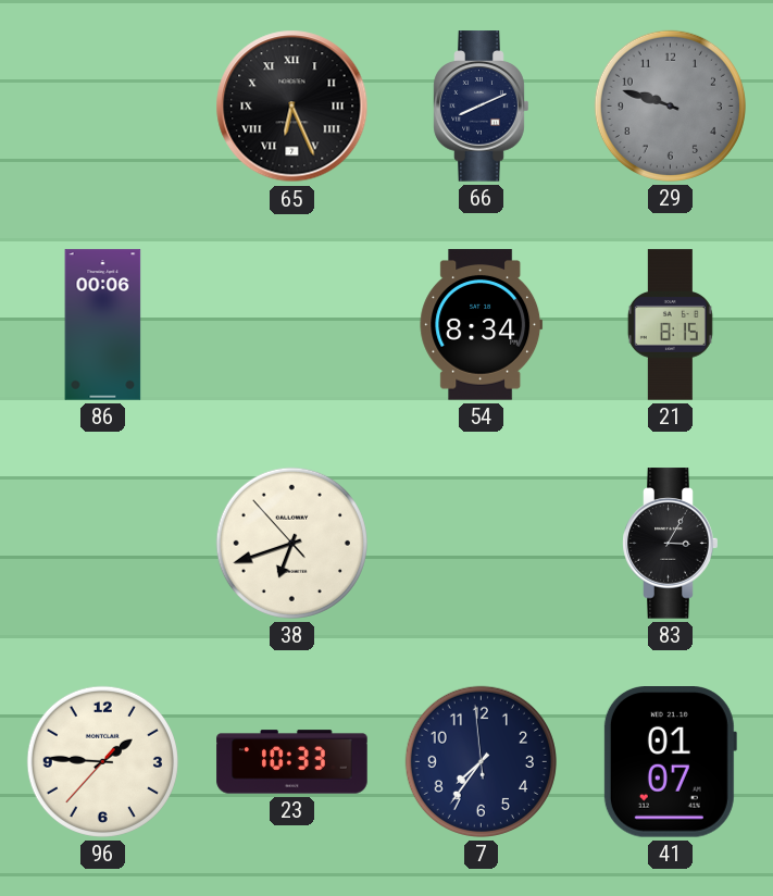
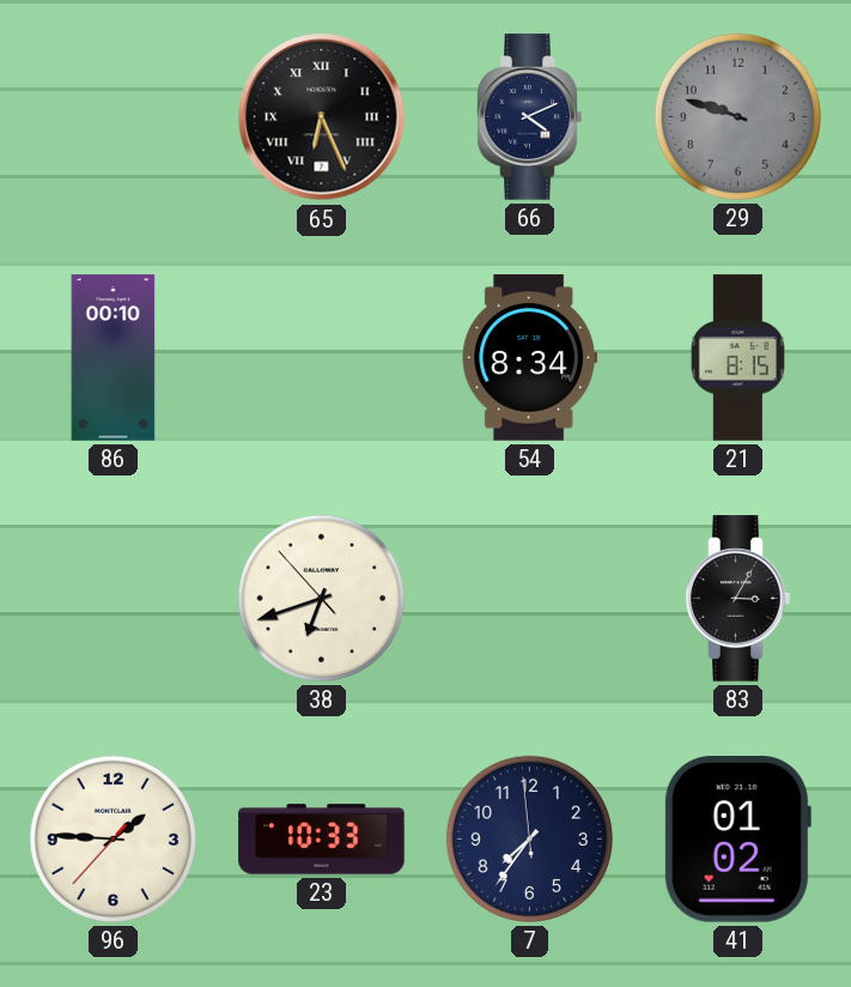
66: 8:11 -> 4:11 (530, 117)
86: 00:06 -> 00:10 (114, 358)
41: 01:07 -> 01:02 (737, 840)
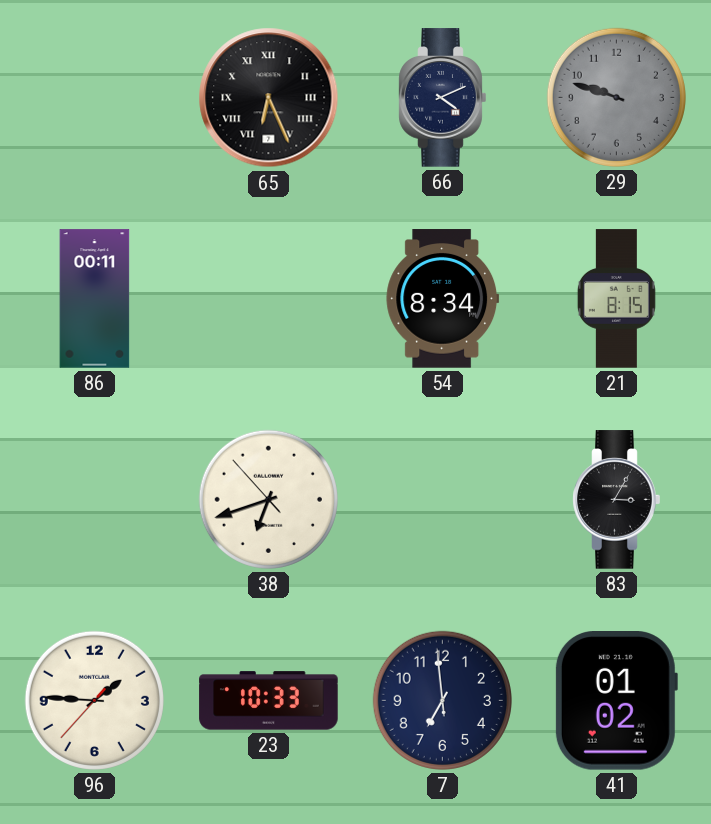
86: 00:10 -> 00:11 (95, 299)
7: 7:35 -> 6:58 (442, 700)
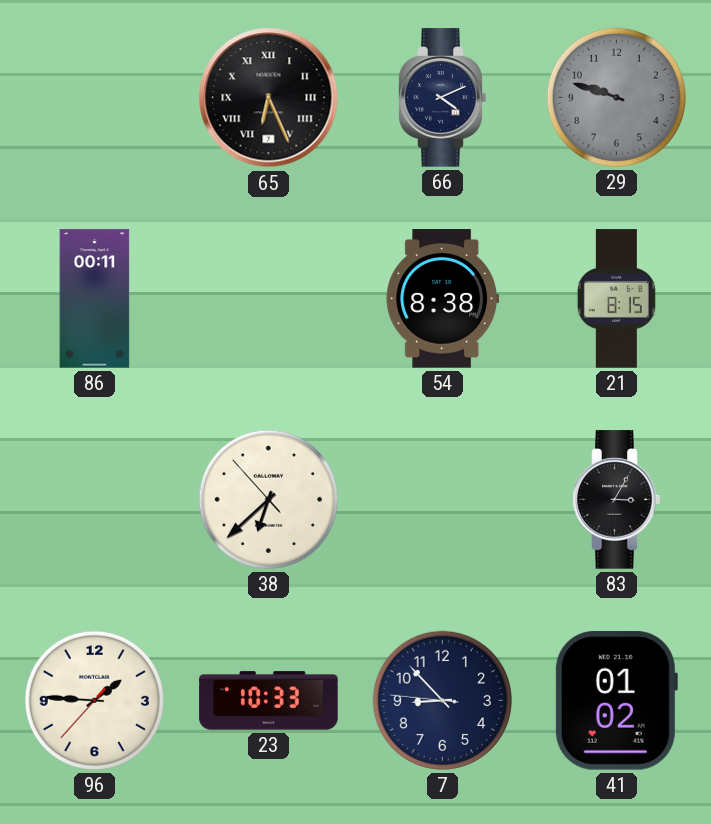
54: 8:34 -> 8:38 (443, 299)
38: 6:41 -> 6:37 (268, 499)
7: 6:58 -> 8:52 (442, 700)
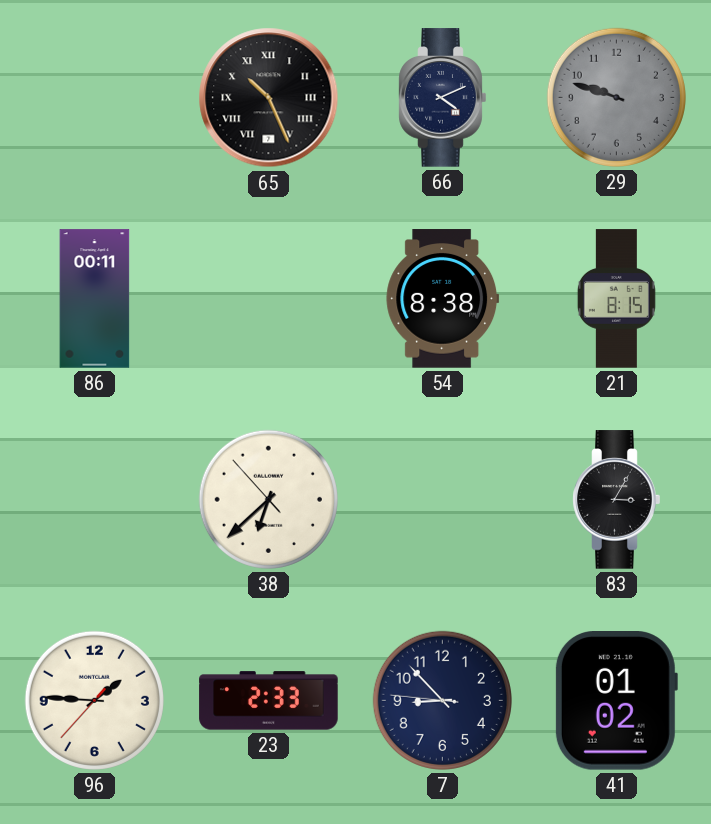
65: 6:26 -> 10:26 (269, 98)
23: 10:33 -> 2:33 (269, 701)
